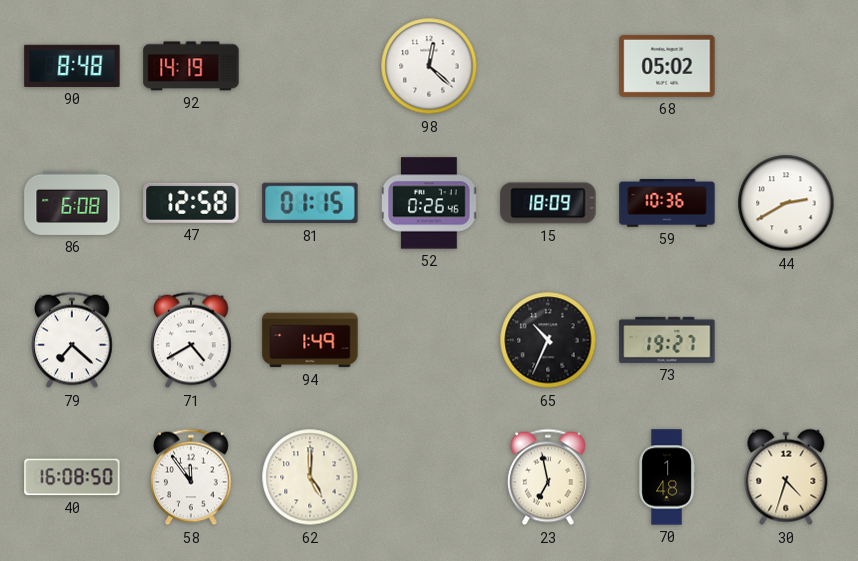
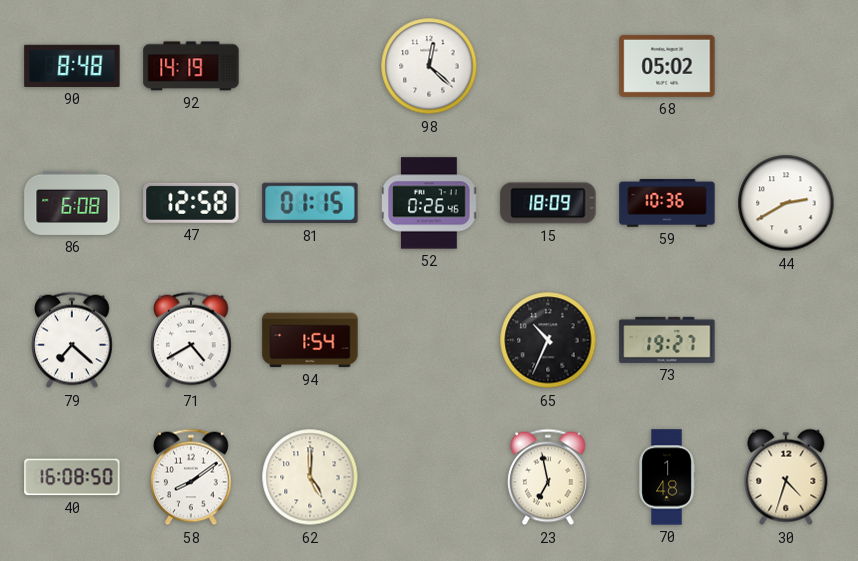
94: 1:49 -> 1:54 (310, 340)
58: 11:54 -> 8:09 (192, 477)
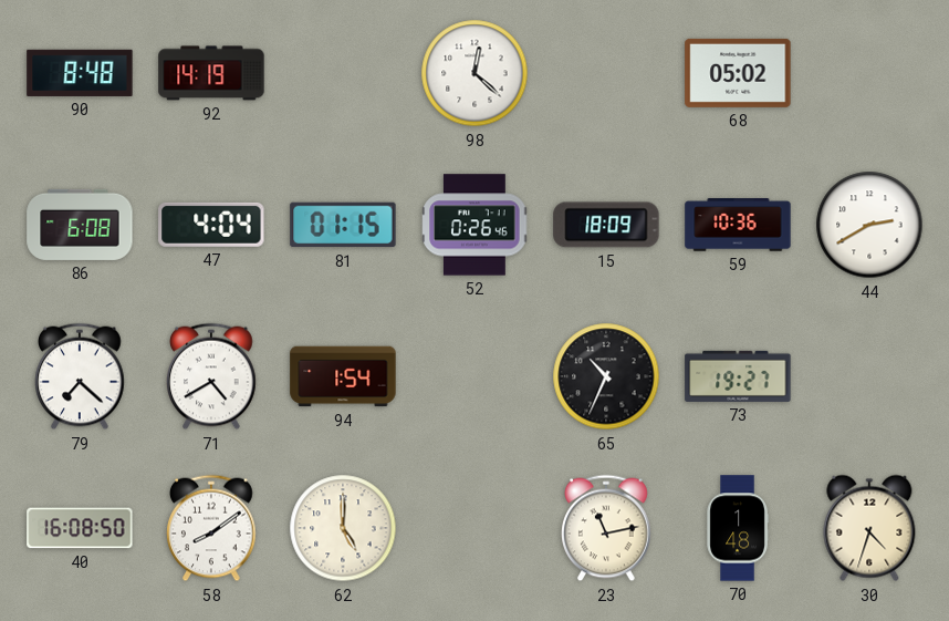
47: 12:58 -> 4:04 (211, 225)
23: 6:58 -> 11:13 (607, 528)
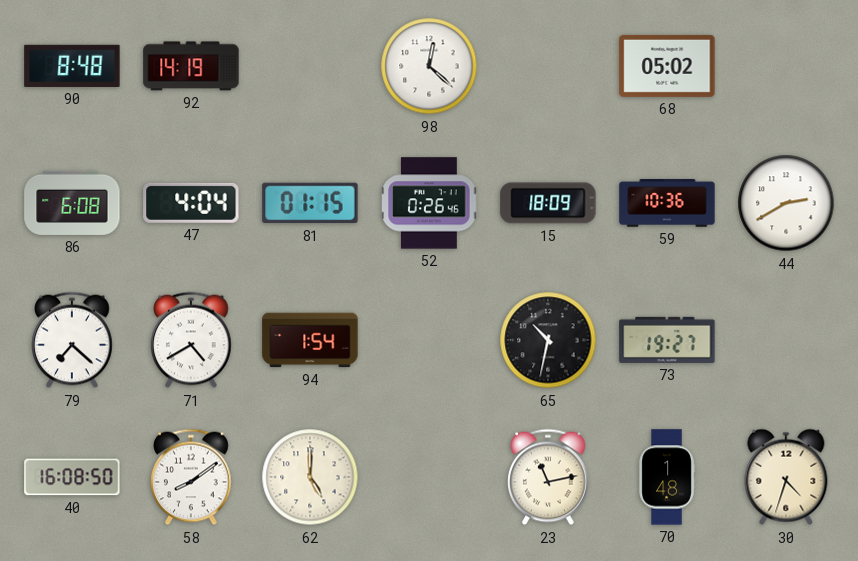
65: 10:34 -> 10:32 (548, 340)
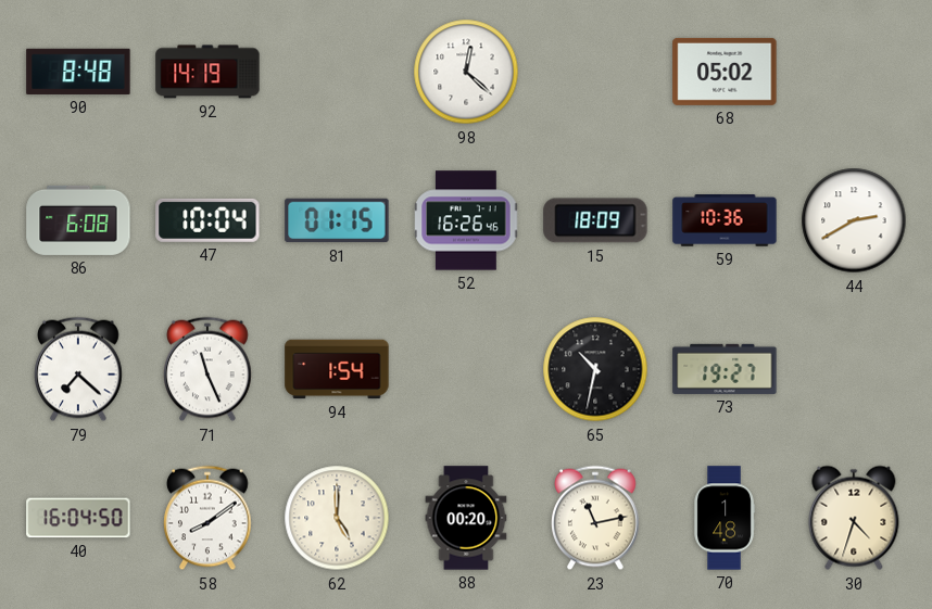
47: 4:04 -> 10:04 (207, 220)
52: 0:26 -> 16:26 (466, 220)
71: 4:40 -> 11:26 (209, 369)
40: 16:08 -> 16:04 (78, 518)
88: none -> 00:20 (466, 518)
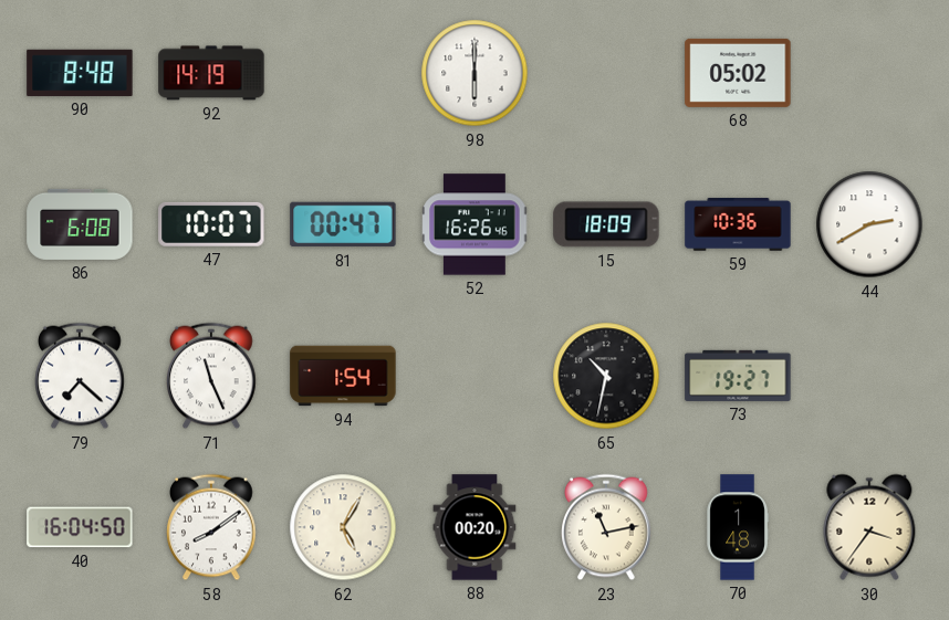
98: 12:22 -> 6:00 (474, 73)
47: 10:04 -> 10:07 (211, 224)
81: 01:15 -> 00:47 (343, 224)
62: 5:00 -> 5:05 (343, 527)
30: 4:33 -> 3:36 (869, 527)
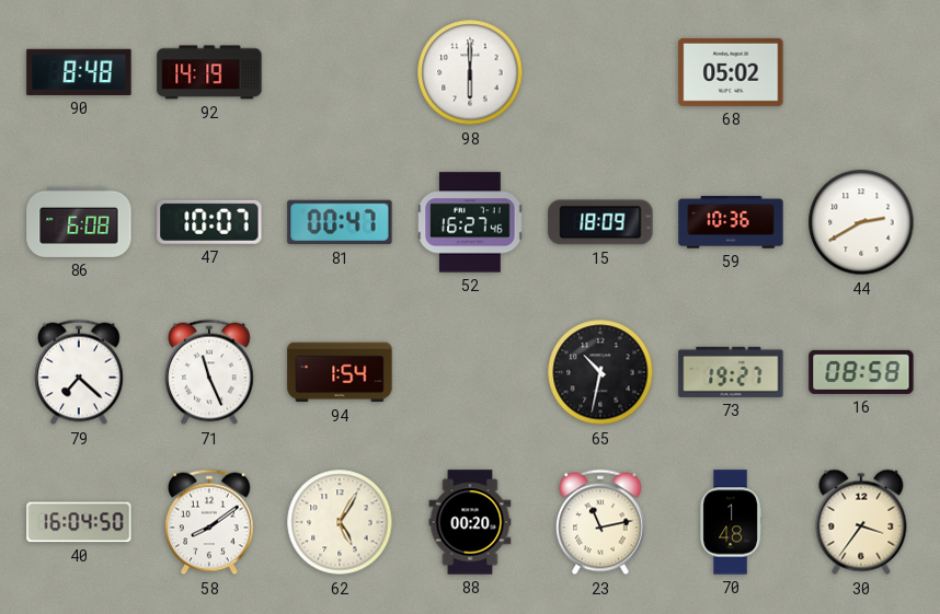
52: 16:26 -> 16:27 (470, 222)
16: none -> 08:58 (861, 372)
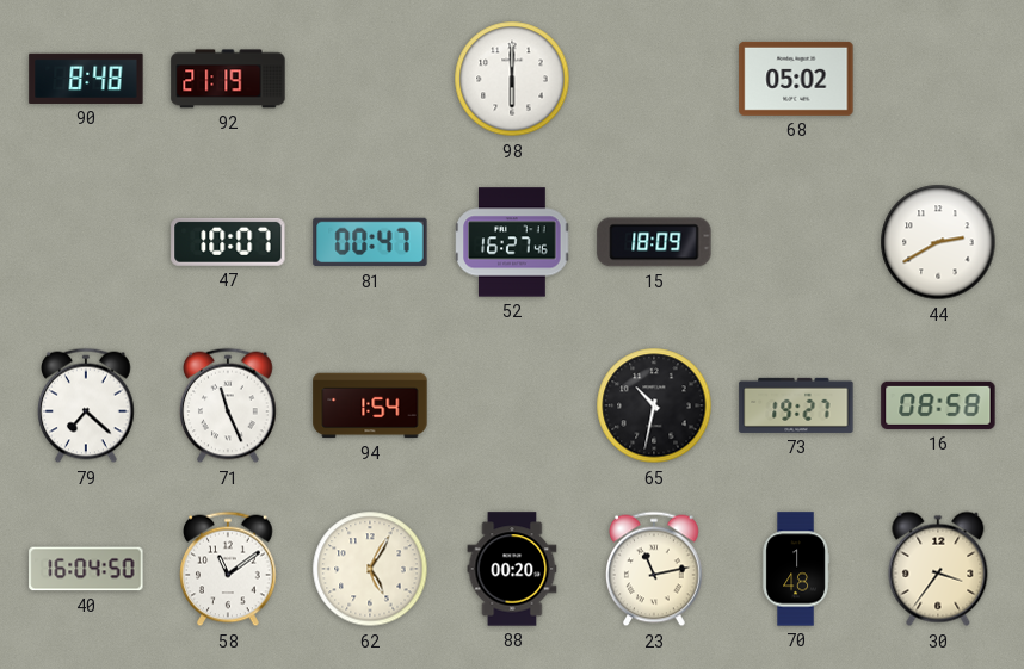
92: 14:19 -> 21:19 (228, 79)
86: 6:08 -> none (79, 222)
59: 10:36 -> none (731, 222)
58: 8:09 -> 11:09 (229, 569)
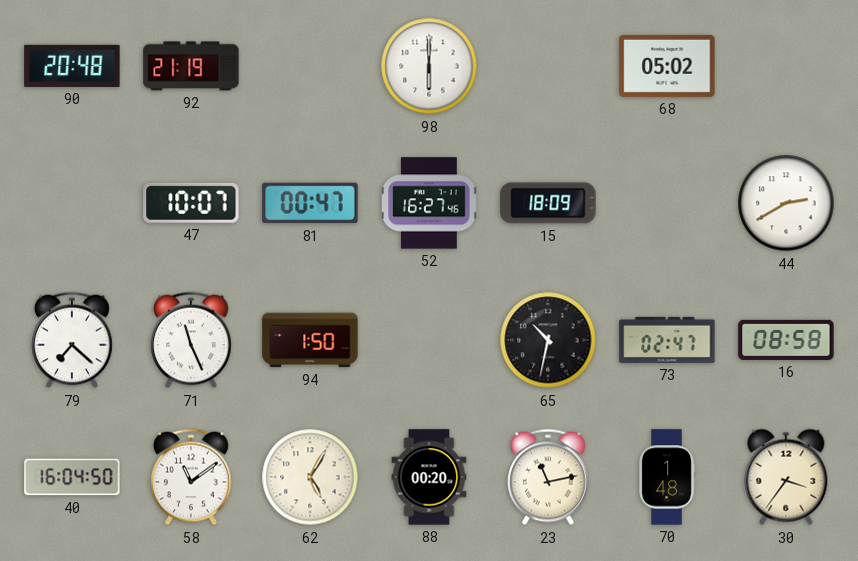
90: 8:48 -> 20:48 (72, 66)
94: 1:54 -> 1:50 (310, 340)
73: 19:27 -> 02:47 (667, 340)
